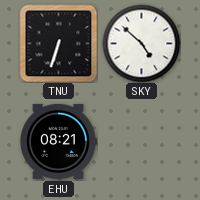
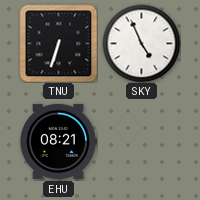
SKY: 4:52 -> 4:56 (141, 43)
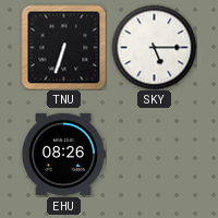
SKY: 4:56 -> 5:15 (154, 47)
EHU: 08:21 -> 08:26 (63, 154)
